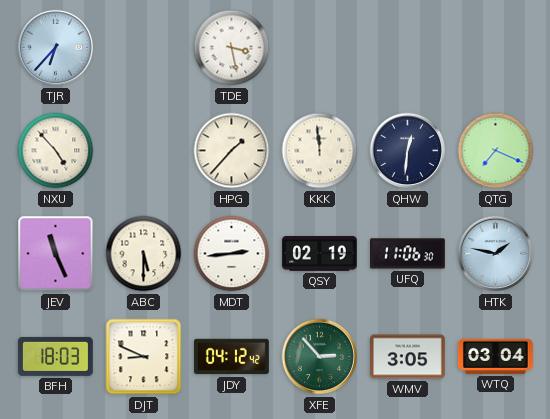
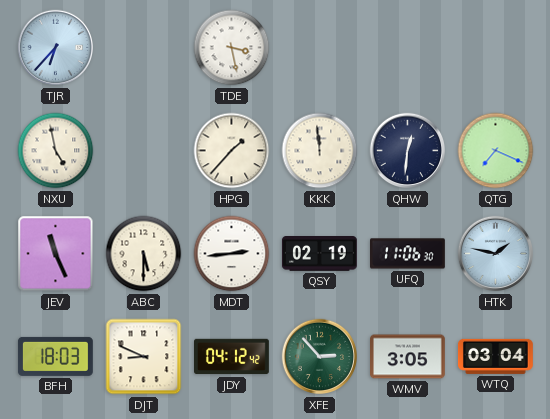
NXU: 4:53 -> 4:58 (56, 151)
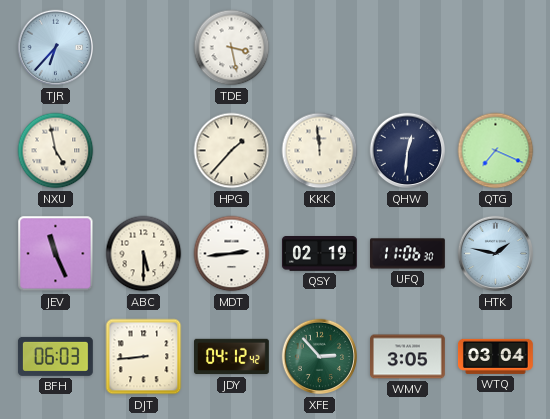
BFH: 18:03 -> 06:03 (55, 356)
DJT: 8:49 -> 8:44 (144, 357)
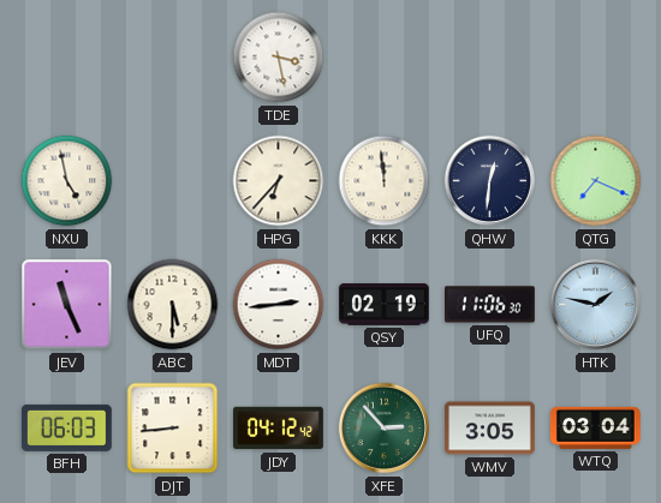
TJR: 6:37 -> none (56, 48)
HPG: 1:37 -> 6:37 (279, 181)
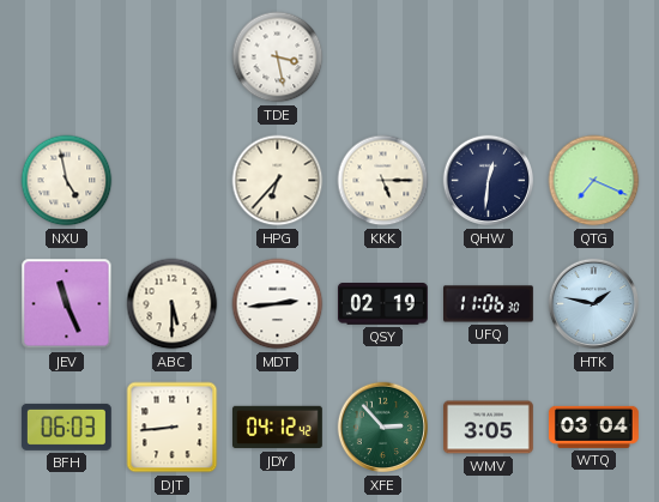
KKK: 11:59 -> 5:15 (383, 181)
